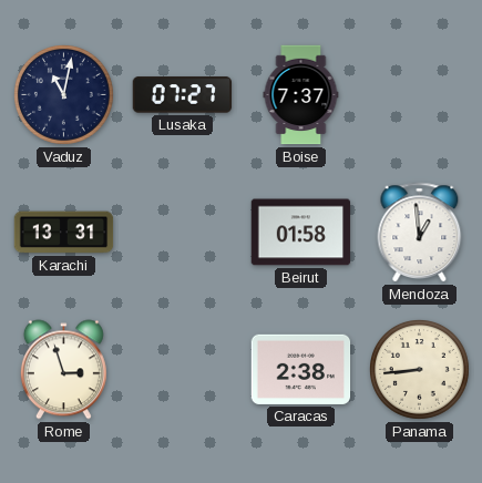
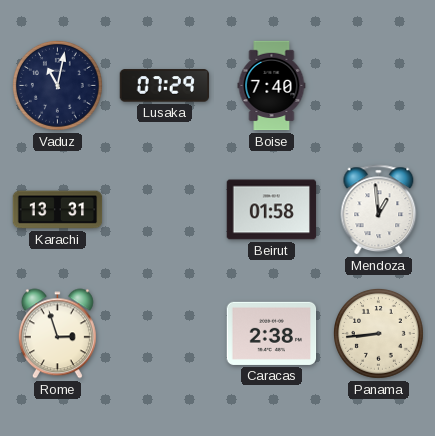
Lusaka: 07:27 -> 07:29 (165, 86)
Boise: 7:37 -> 7:40 (272, 86)
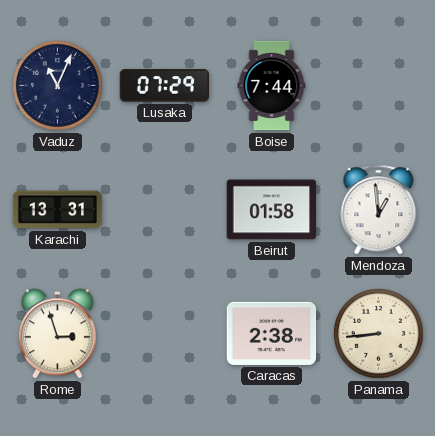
Vaduz: 11:02 -> 11:04 (58, 86)
Boise: 7:40 -> 7:44 (272, 86)
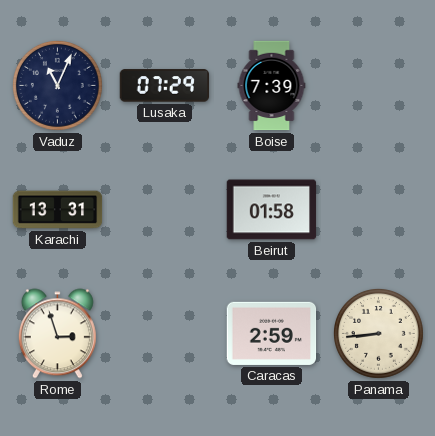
Boise: 7:44 -> 7:39 (272, 86)
Mendoza: 12:59 -> none (379, 210)
Caracas: 2:38 -> 2:59 (272, 333)
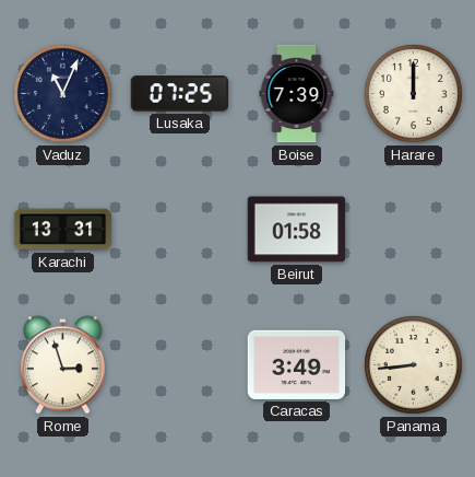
Lusaka: 07:29 -> 07:25 (180, 94)
Harare: none -> 12:00 (414, 94)
Caracas: 2:59 -> 3:49 (297, 364)
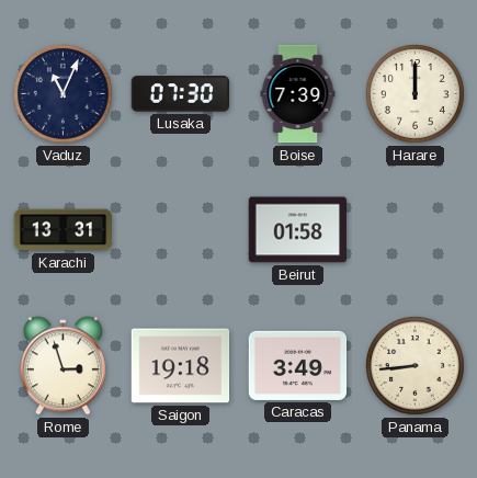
Lusaka: 07:25 -> 07:30 (181, 94)
Saigon: none -> 19:18 (181, 366)
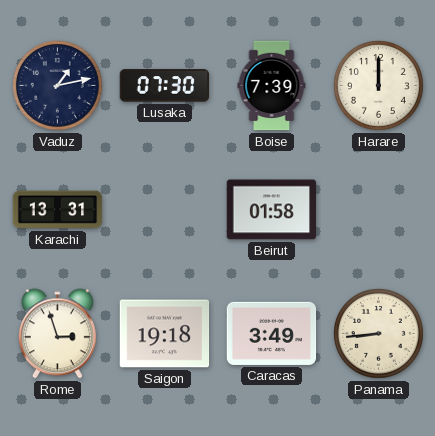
Vaduz: 11:04 -> 1:13 (58, 86)
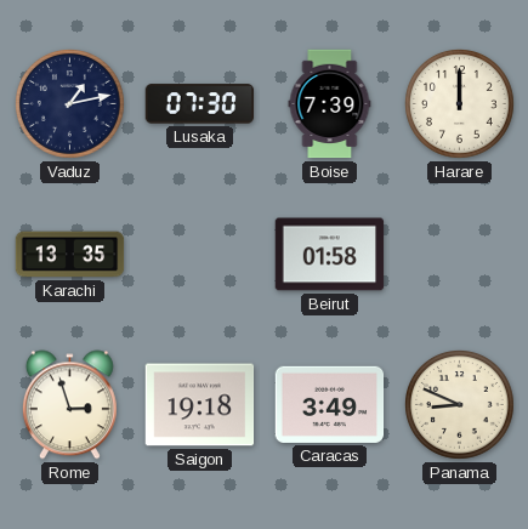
Karachi: 13:31 -> 13:35 (70, 255)
Panama: 8:44 -> 8:49 (460, 405)
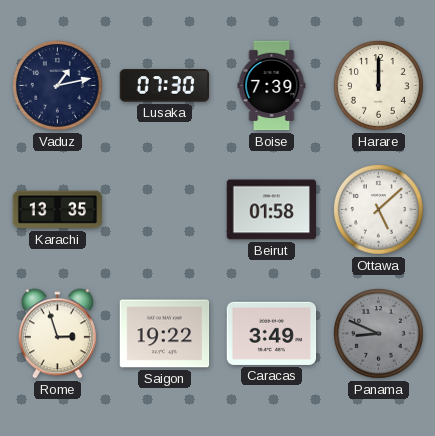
Ottawa: none -> 5:08 (379, 210)
Saigon: 19:18 -> 19:22 (165, 334)
Panama dial: cream -> grey (379, 334)
